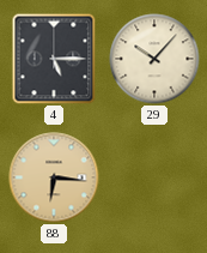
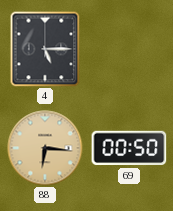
29: 10:07 -> none (154, 59)
69: none -> 00:50 (129, 148)
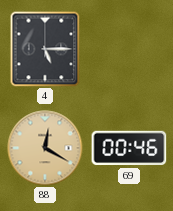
88: 6:16 -> 12:20 (45, 148)
69: 00:50 -> 00:46 (129, 148)
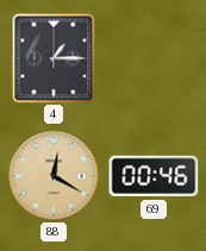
4: 5:15 -> 1:15 (54, 58)
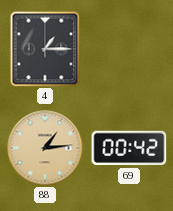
88: 12:20 -> 1:14 (45, 148)
69: 00:46 -> 00:42 (129, 148)
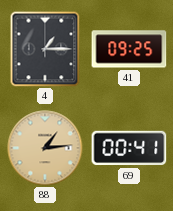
41: none -> 09:25 (129, 49)
69: 00:42 -> 00:41 (129, 148)
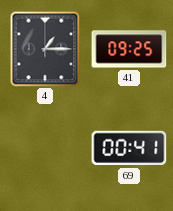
88: 1:14 -> none (45, 148)
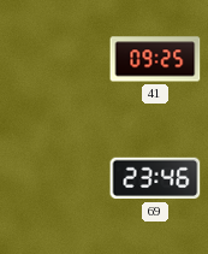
4: 1:15 -> none (45, 49)
69: 00:41 -> 23:46 (155, 178)
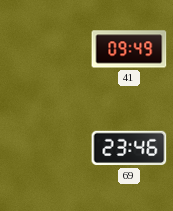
41: 09:25 -> 09:49 (129, 49)
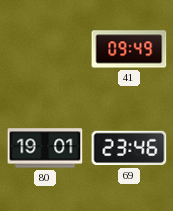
80: none -> 19:01 (45, 148)
